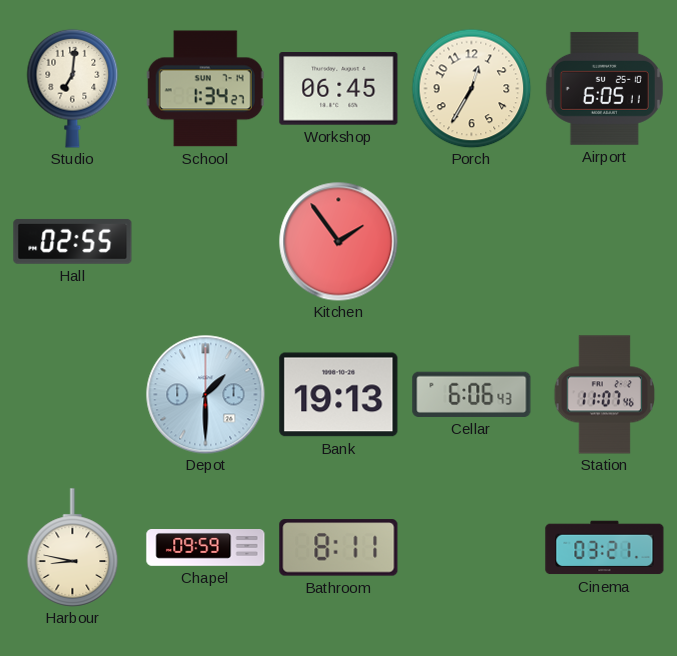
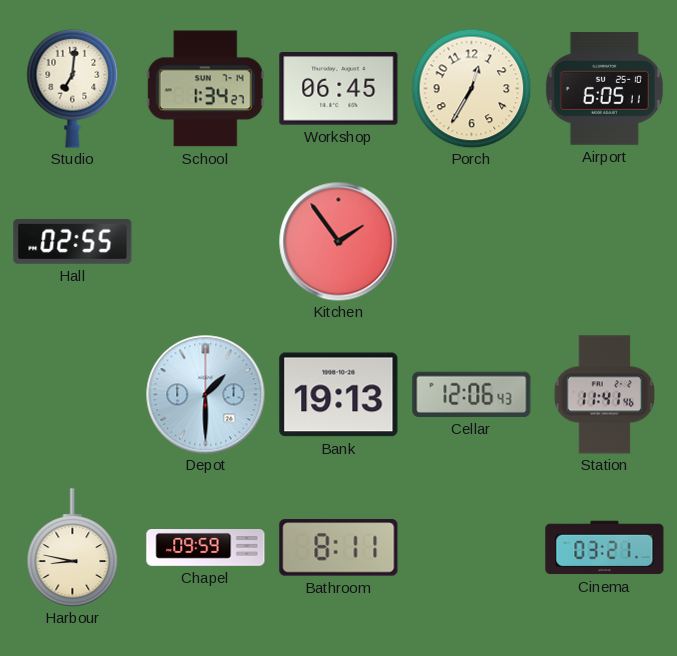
Cellar: 6:06 -> 12:06 (472, 394)
Station: 11:07 -> 11:41 (605, 395)
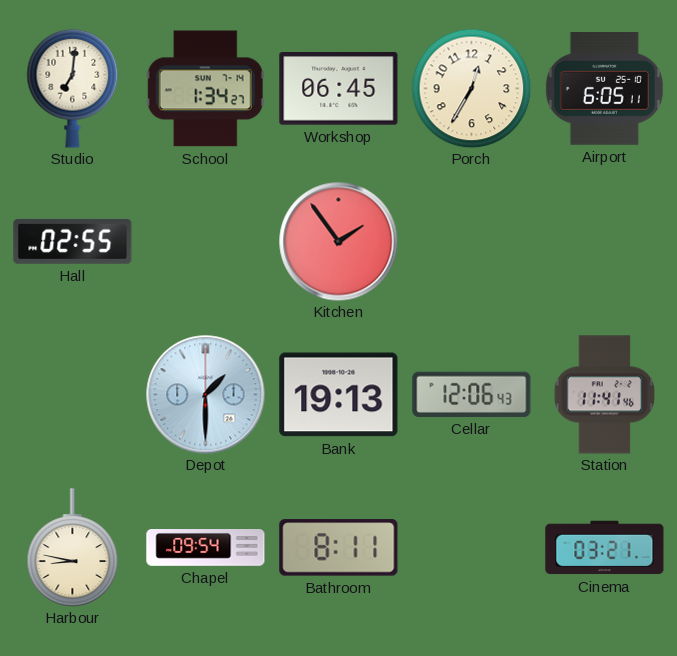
Chapel: 09:59 -> 09:54 (206, 548)
